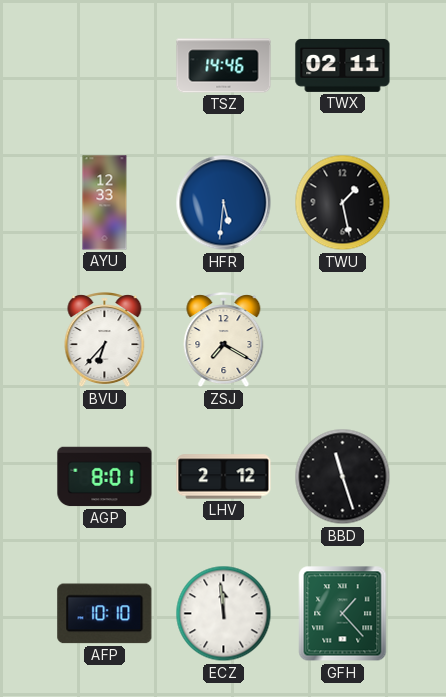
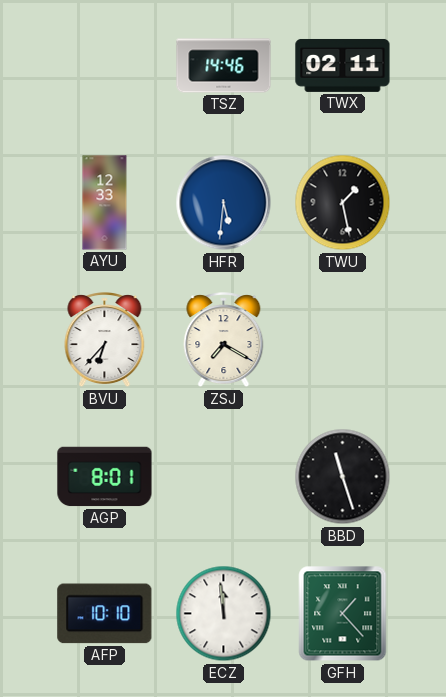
LHV: 2:12 -> none (224, 477)
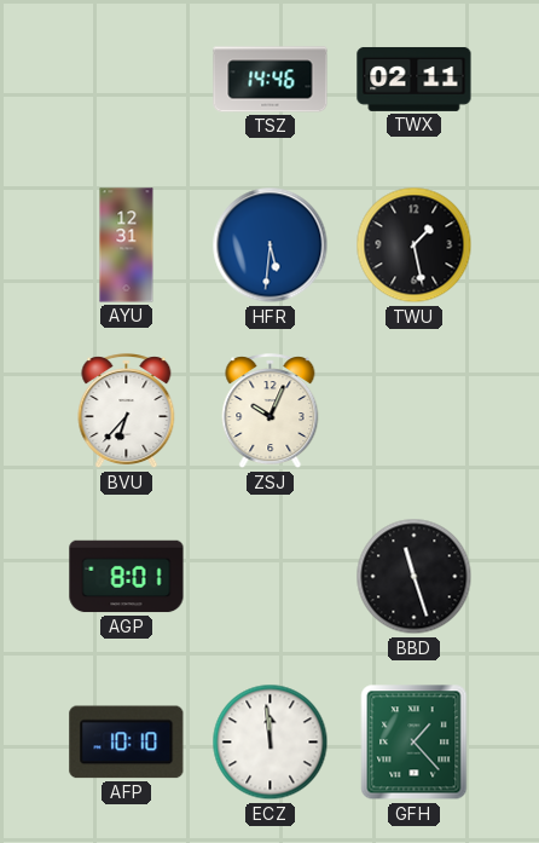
AYU: 12:33 -> 12:31 (127, 246)
ZSJ: 7:20 -> 10:04 (271, 411)
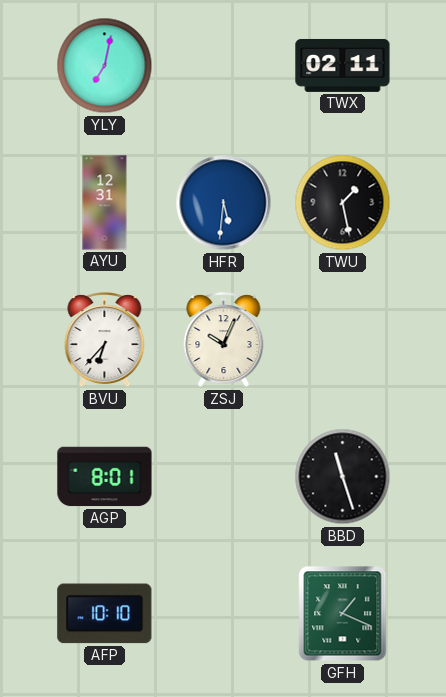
YLY: none -> 7:02 (105, 66)
TSZ: 14:46 -> none (271, 80)
ECZ: 11:59 -> none (271, 743)
GFH: 1:23 -> 1:19 (343, 614)
